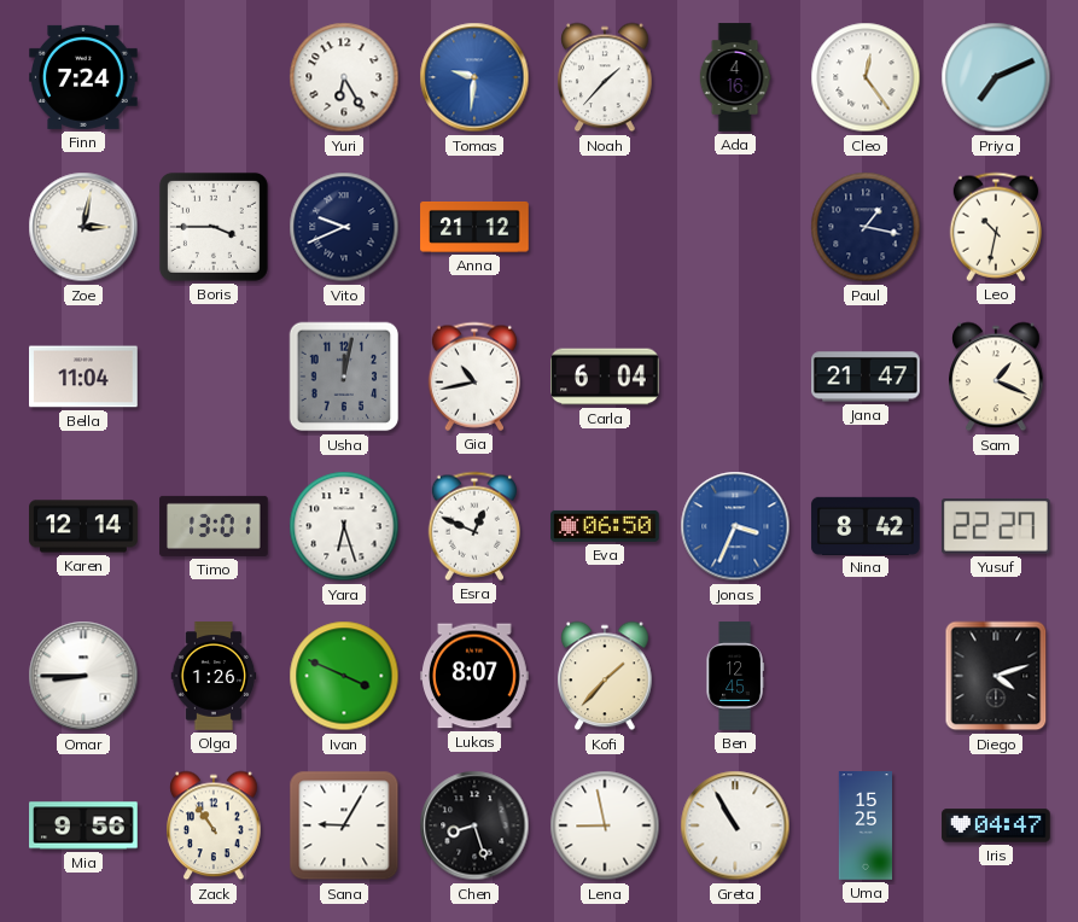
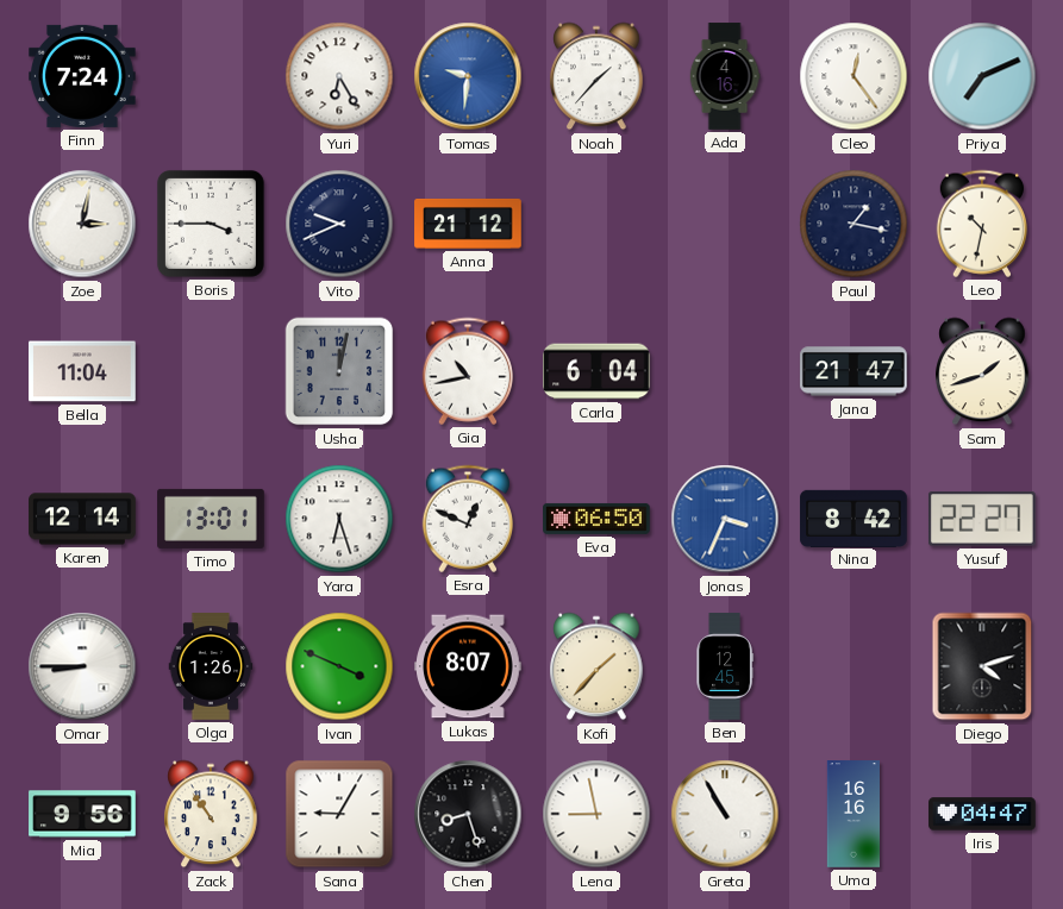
Sam: 1:19 -> 1:42 (982, 371)
Uma: 15:25 -> 16:16 (852, 814)
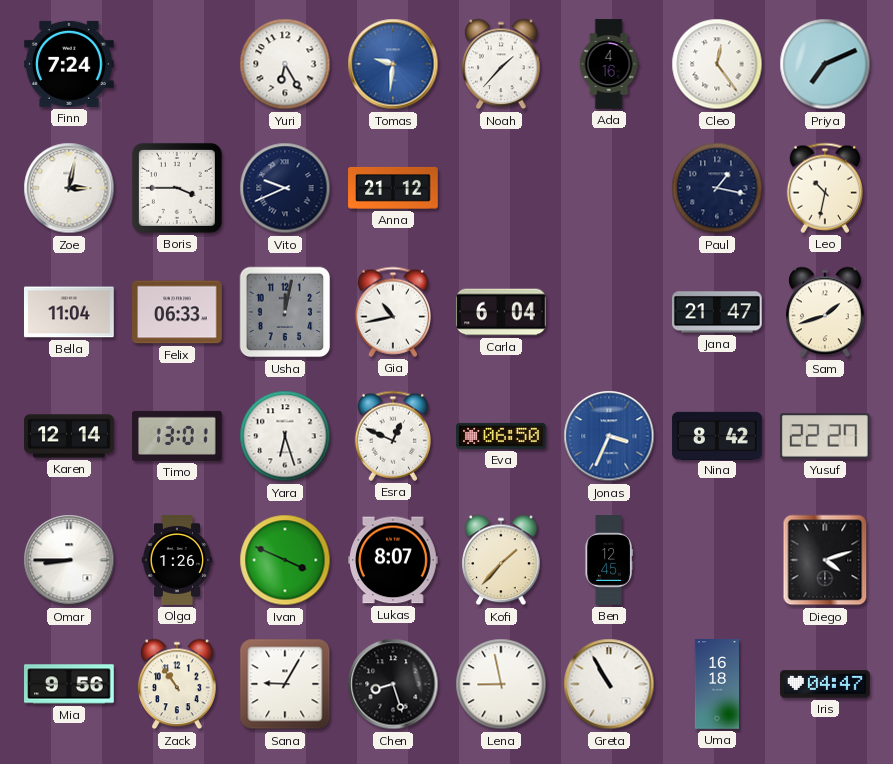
Felix: none -> 06:33 (178, 312)
Uma: 16:16 -> 16:18 (716, 684)
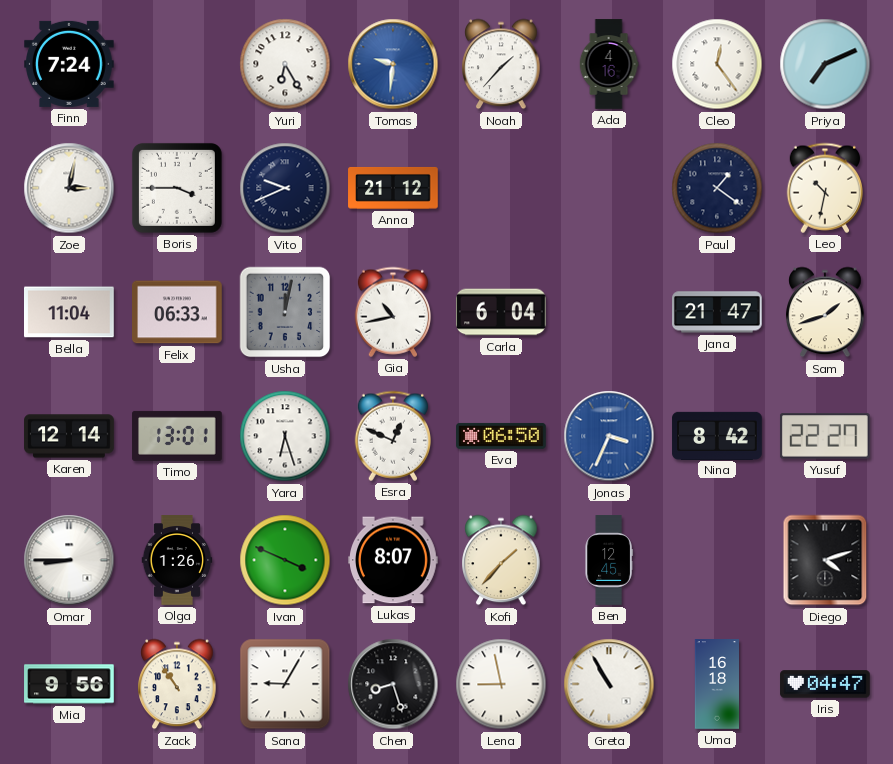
Paul: 1:17 -> 1:21 (717, 188)
